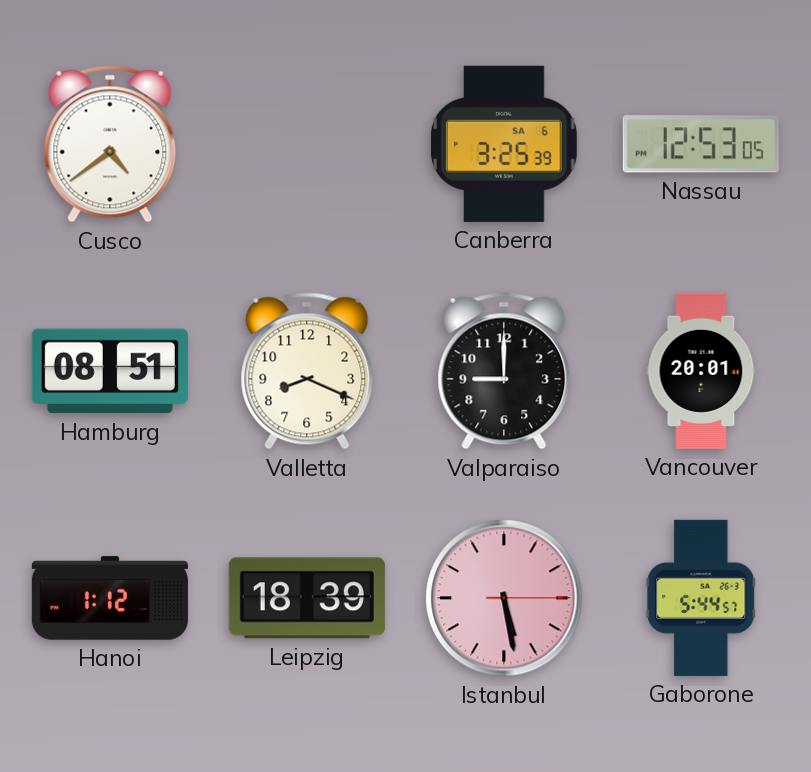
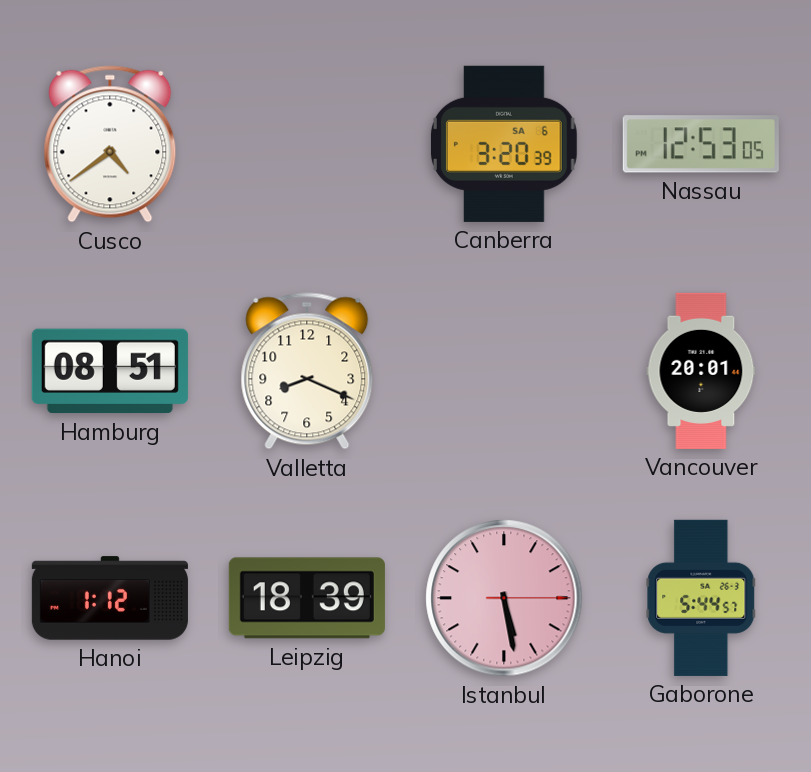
Canberra: 3:25 -> 3:20 (505, 144)
Valparaiso: 9:00 -> none (504, 371)
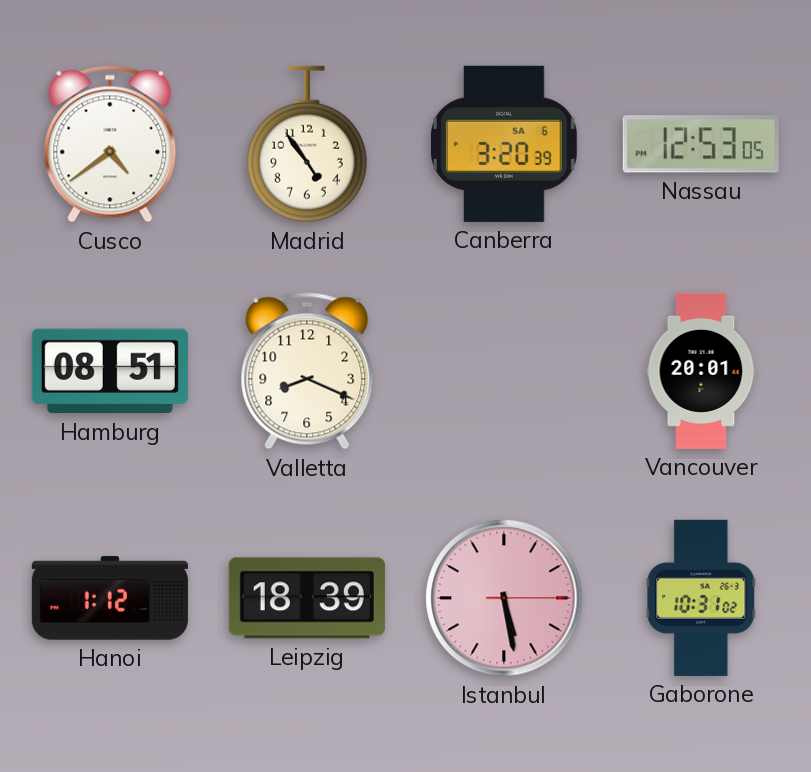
Madrid: none -> 4:54 (307, 144)
Gaborone: 5:44 -> 10:31 (701, 598)
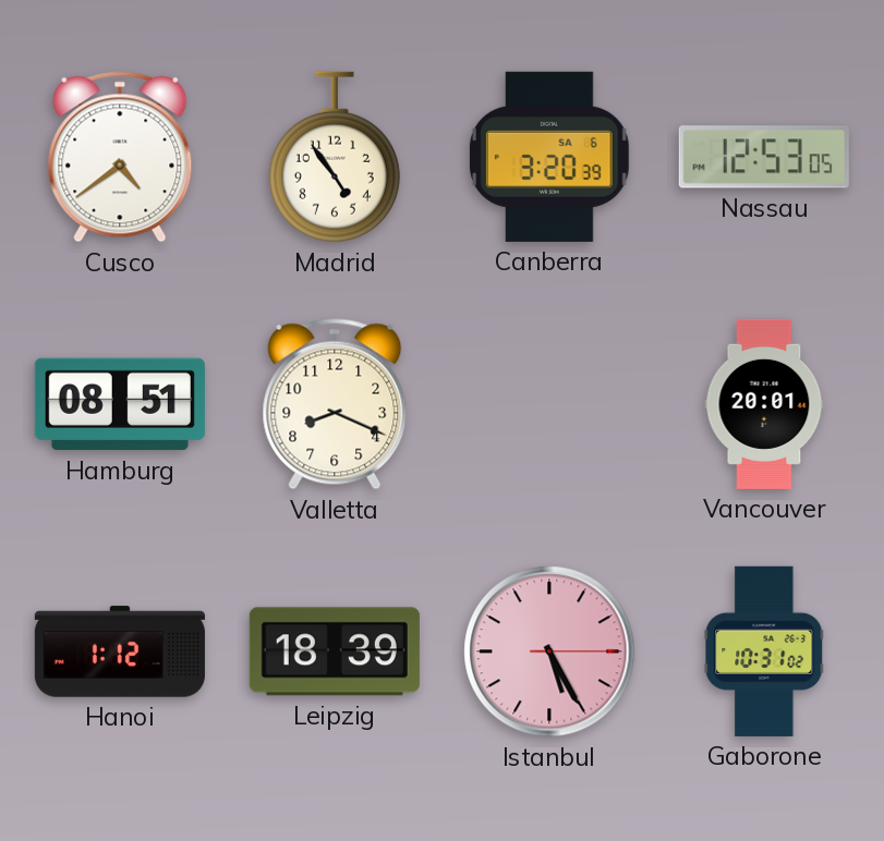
Istanbul: 5:28 -> 5:25 (549, 651)
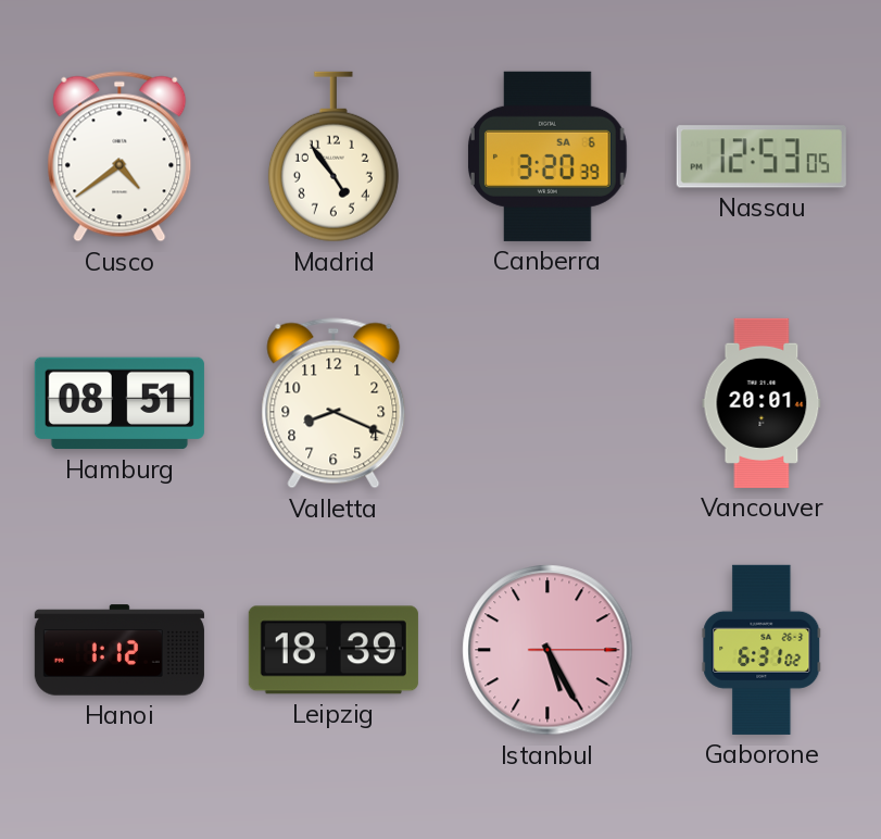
Gaborone: 10:31 -> 6:31 (762, 650)
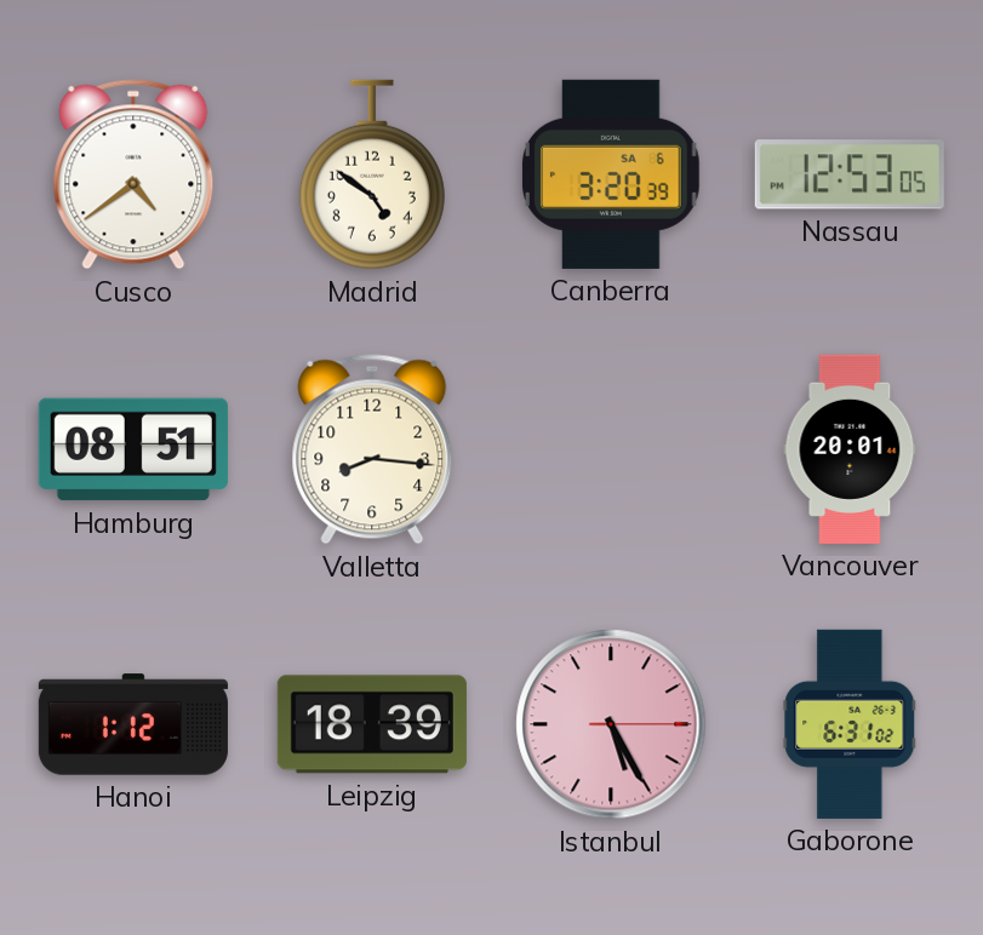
Madrid: 4:54 -> 4:51 (372, 174)
Valletta: 8:19 -> 8:16 (372, 449)
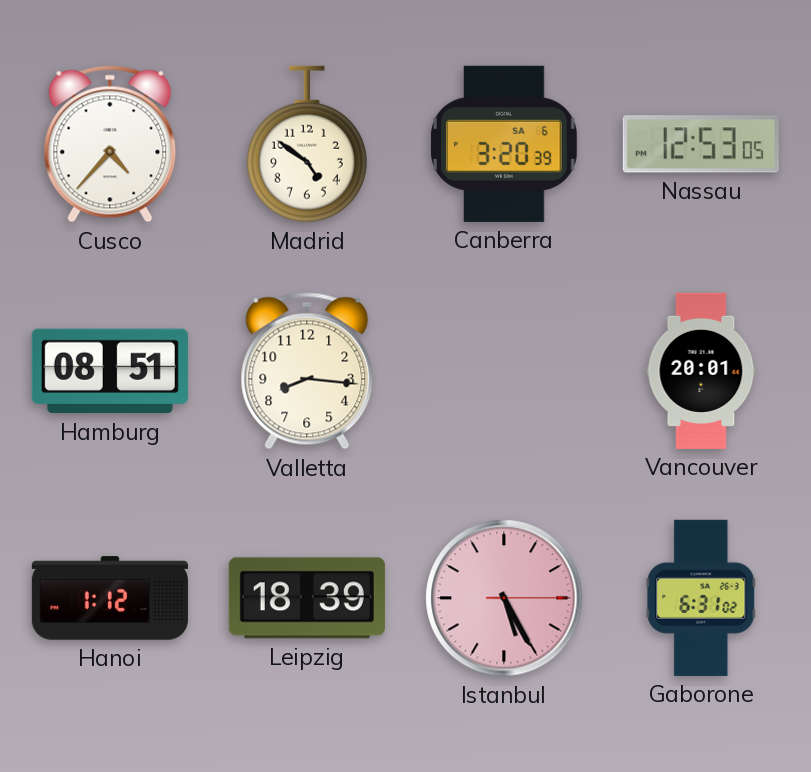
Cusco: 4:39 -> 4:37 (110, 144)
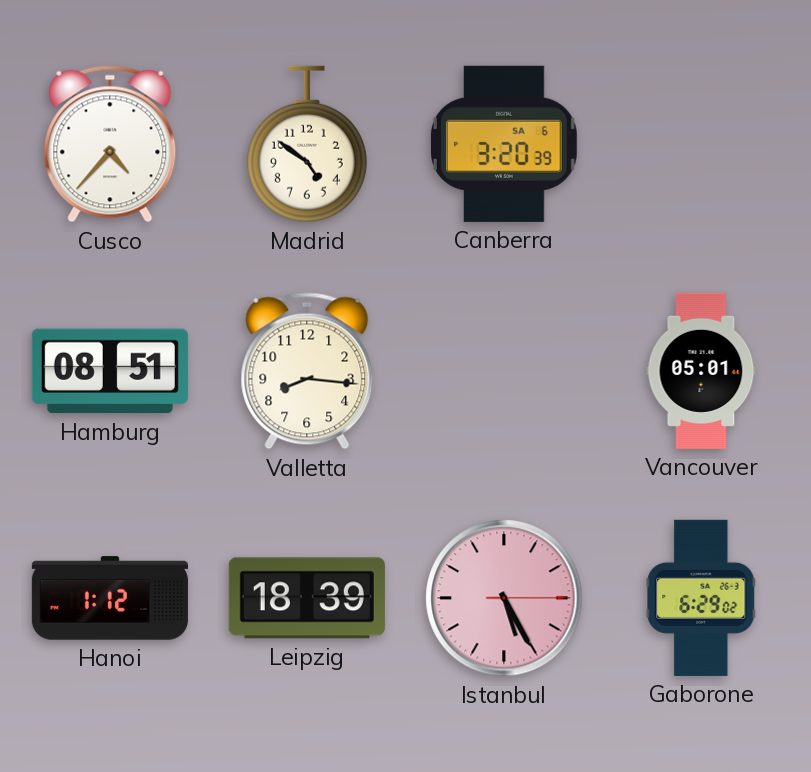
Nassau: 12:53 -> none (701, 144)
Vancouver: 20:01 -> 05:01 (701, 371)
Gaborone: 6:31 -> 6:29 (701, 598)
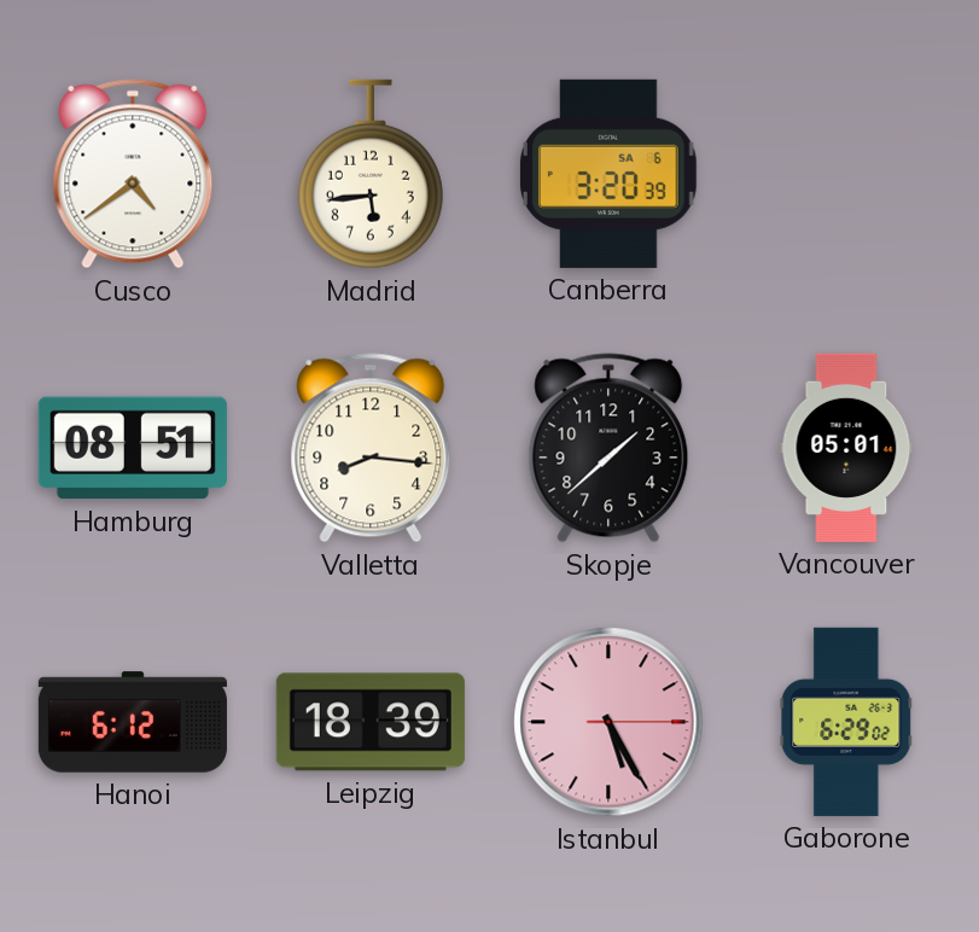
Cusco: 4:37 -> 4:39 (133, 174)
Madrid: 4:51 -> 5:44 (371, 174)
Skopje: none -> 1:38 (608, 448)
Hanoi: 1:12 -> 6:12 (133, 722)
